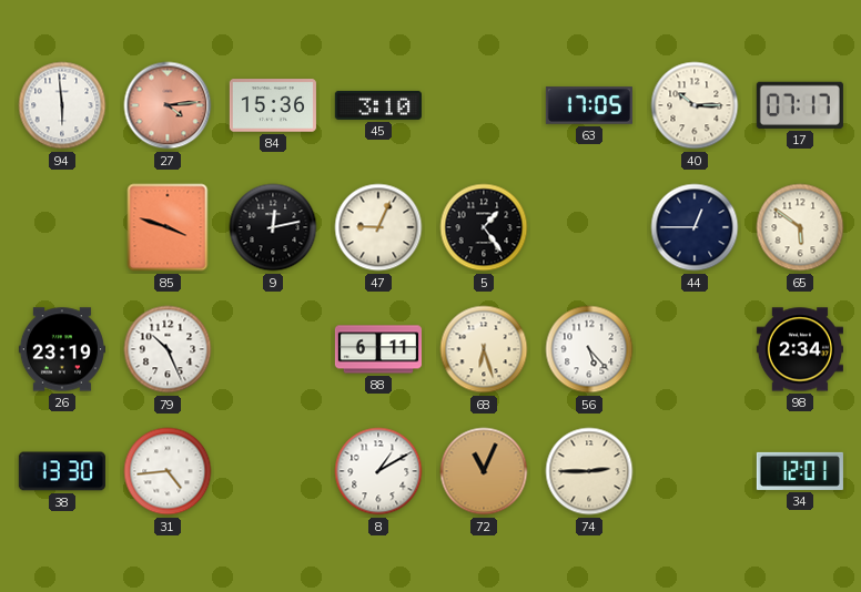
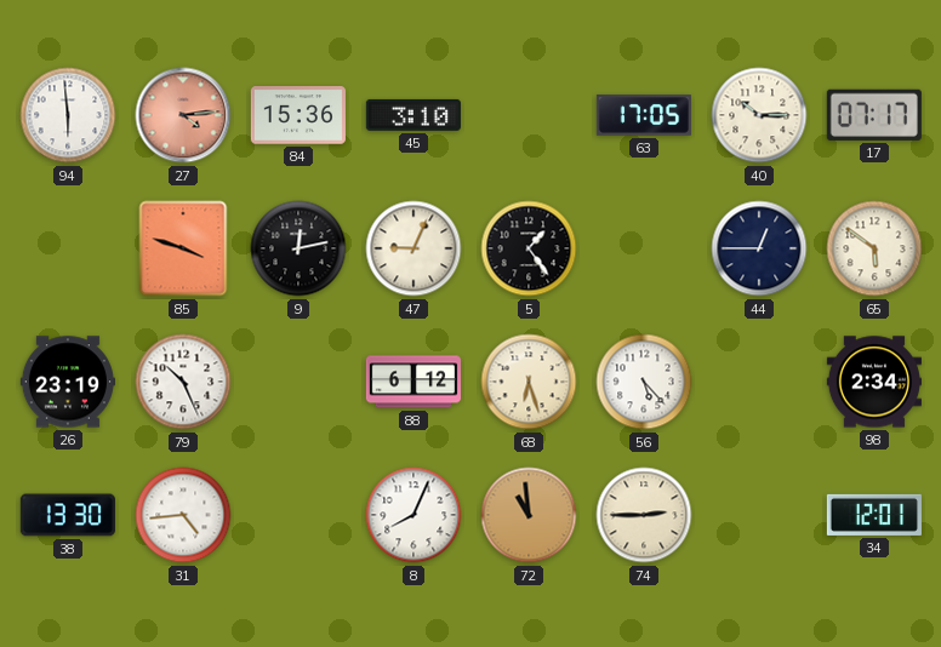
88: 6:11 -> 6:12 (414, 382)
8: 1:10 -> 8:04 (414, 515)
72: 11:04 -> 10:59 (529, 515)
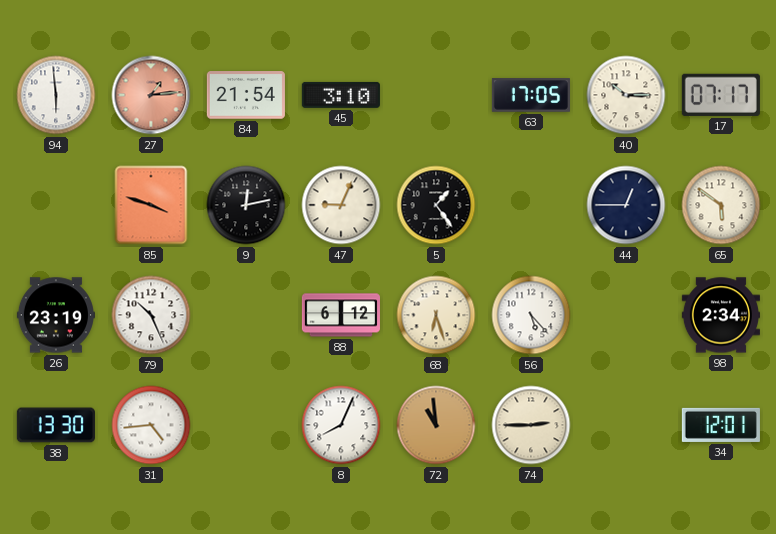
27: 4:14 -> 1:14 (151, 95)
84: 15:36 -> 21:54 (246, 95)
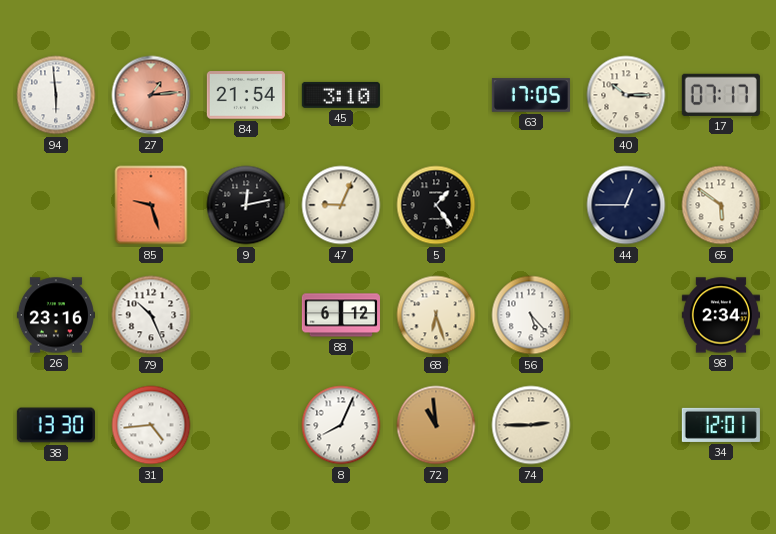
85: 3:48 -> 9:27 (151, 205)
26: 23:19 -> 23:16 (56, 315)
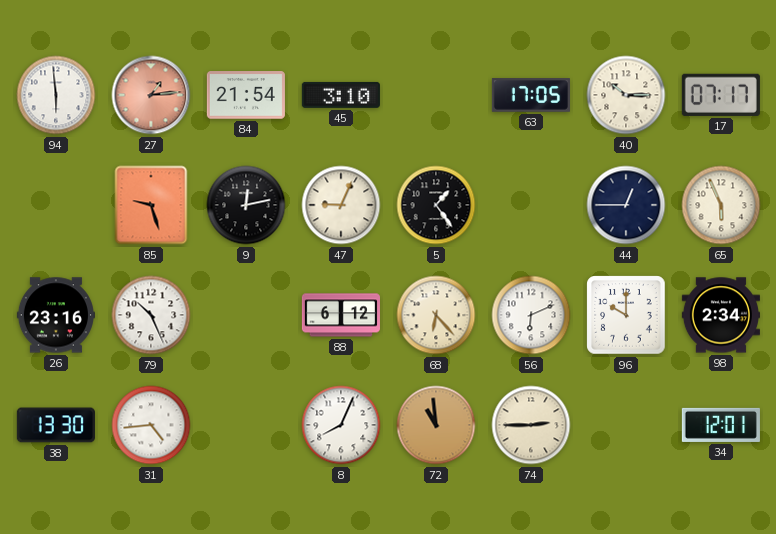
65: 5:51 -> 5:56 (721, 205)
68: 6:27 -> 6:23 (436, 315)
56: 5:23 -> 6:11 (531, 315)
96: none -> 10:00 (626, 315)
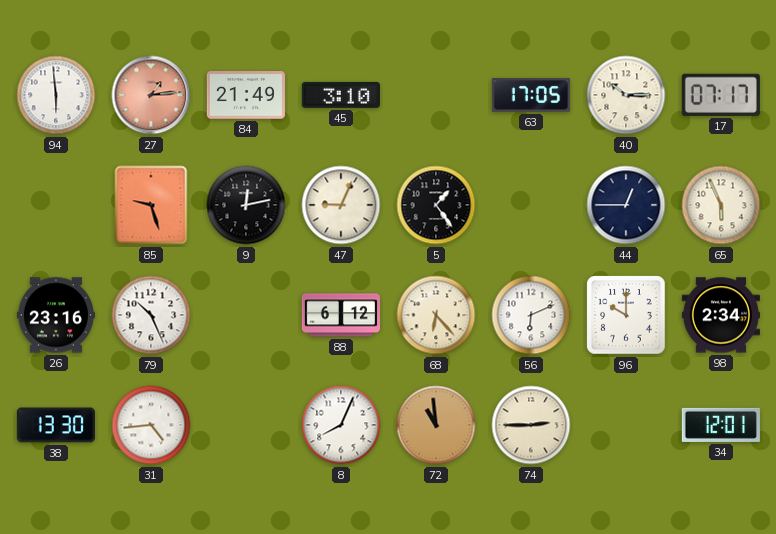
84: 21:54 -> 21:49 (246, 95)
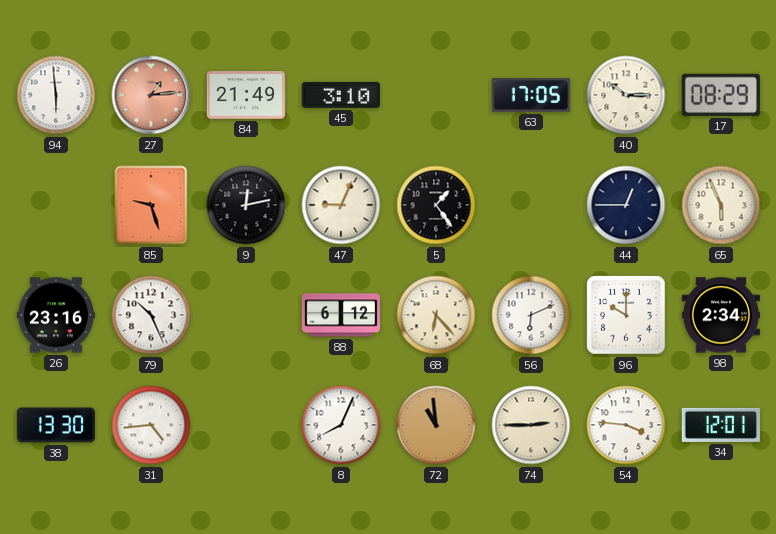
17: 07:17 -> 08:29 (721, 95)
54: none -> 3:46 (626, 425)
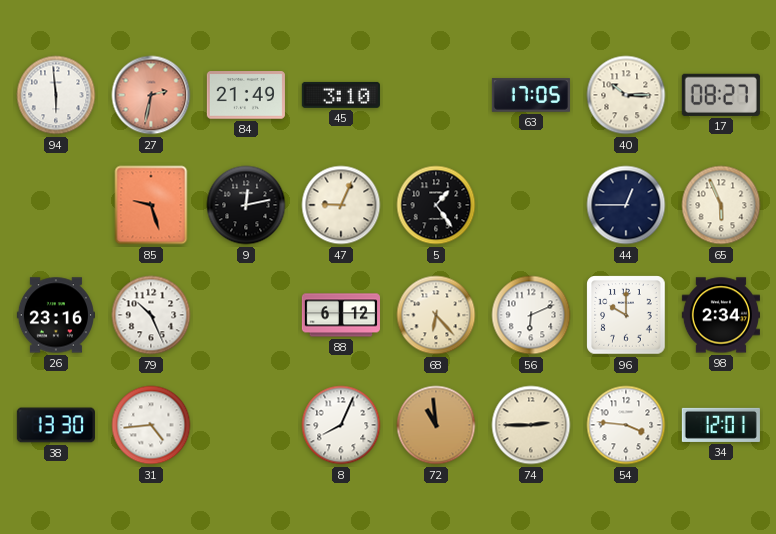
27: 1:14 -> 2:32 (151, 95)
17: 08:29 -> 08:27 (721, 95)
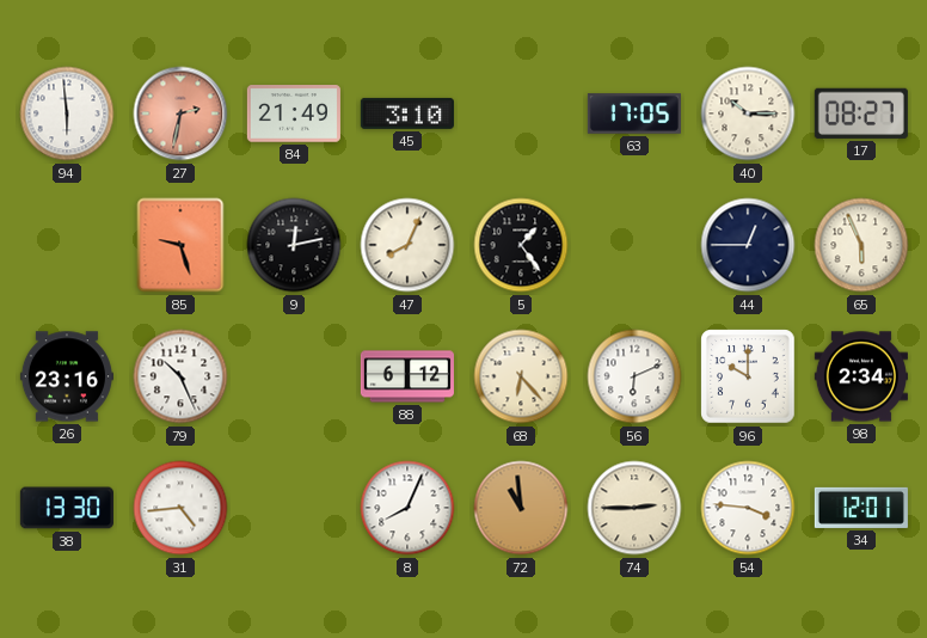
47: 9:04 -> 8:04 (407, 245)
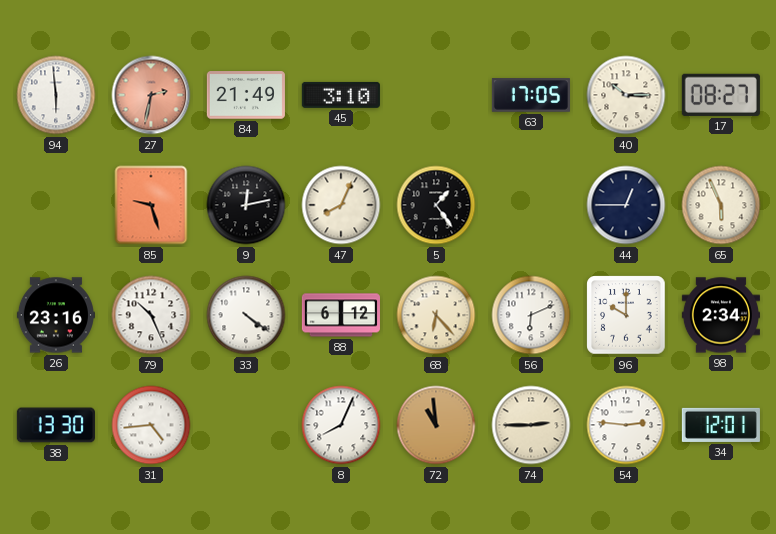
33: none -> 4:21 (246, 315)
54: 3:46 -> 2:46 (626, 425)
